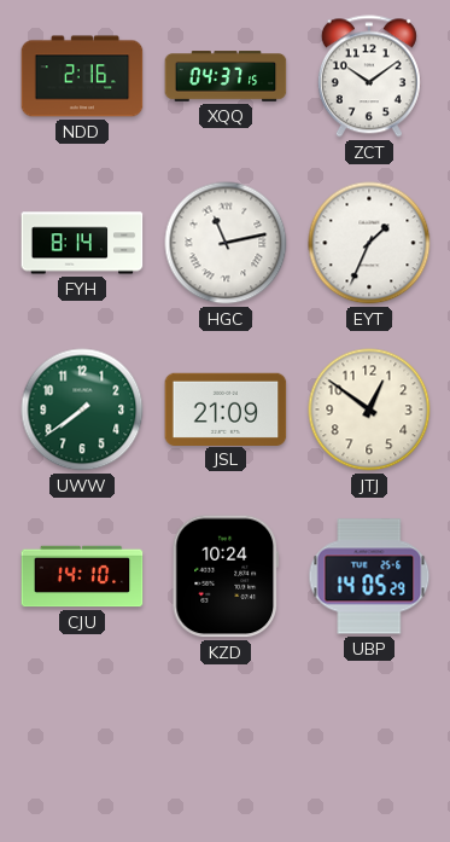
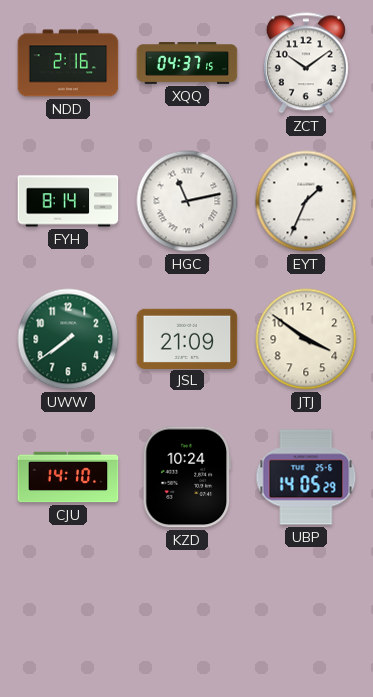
JTJ: 12:51 -> 3:51 (306, 339)
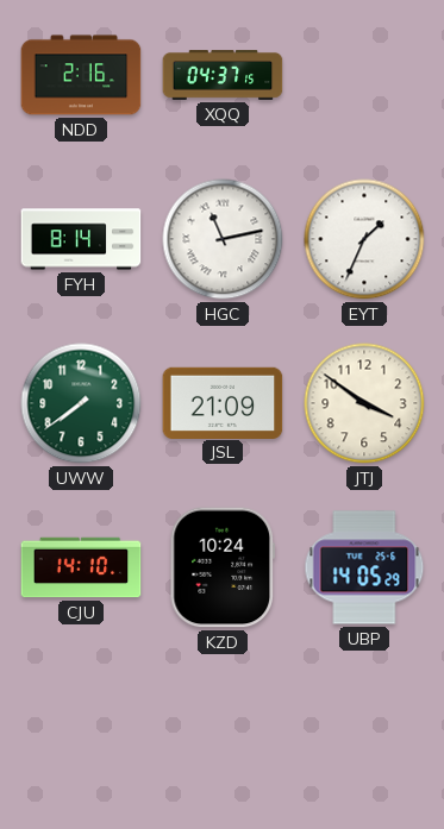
ZCT: 10:09 -> none (306, 63)
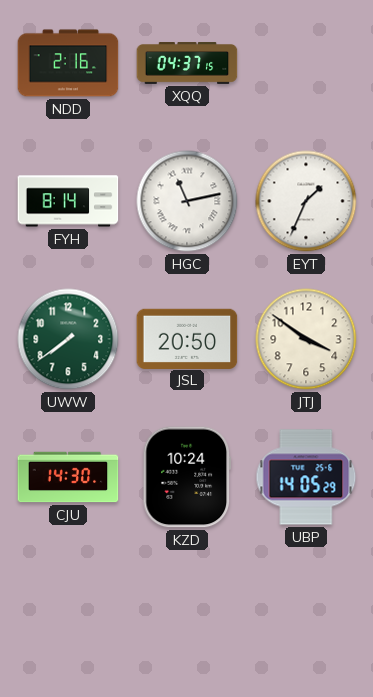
JSL: 21:09 -> 20:50 (187, 338)
CJU: 14:10 -> 14:30 (68, 477)
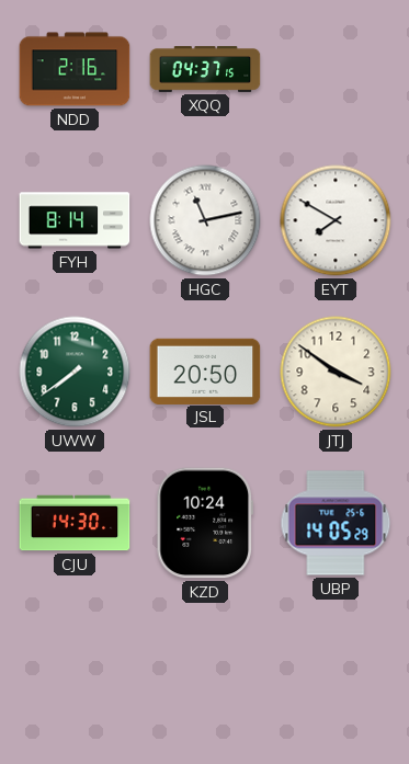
EYT: 1:34 -> 7:50 (336, 220)
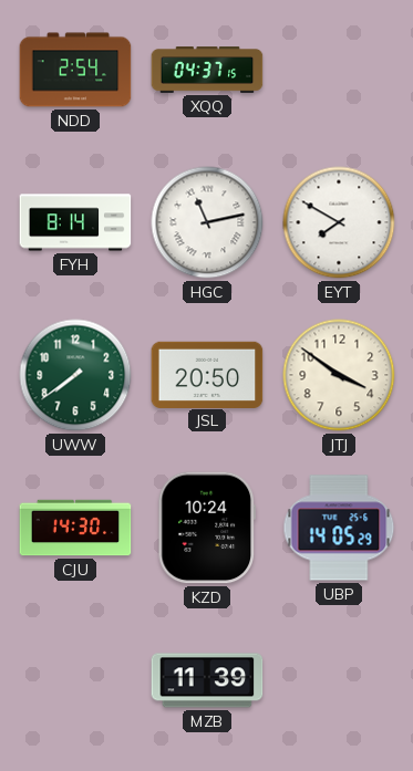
NDD: 2:16 -> 2:54 (75, 70)
MZB: none -> 11:39 (207, 680)
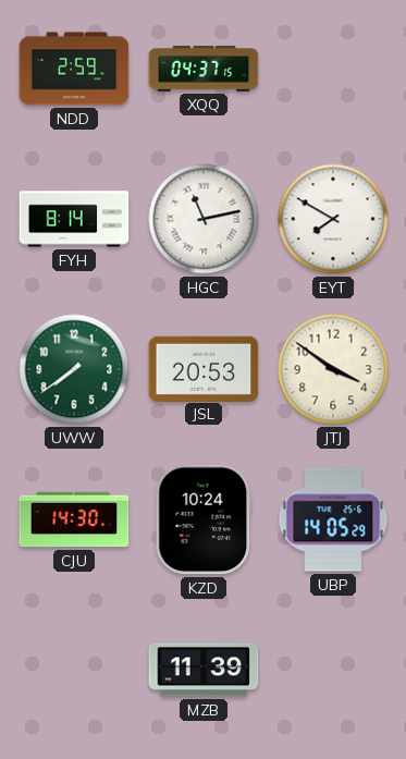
NDD: 2:54 -> 2:59 (74, 69)
JSL: 20:50 -> 20:53 (204, 368)
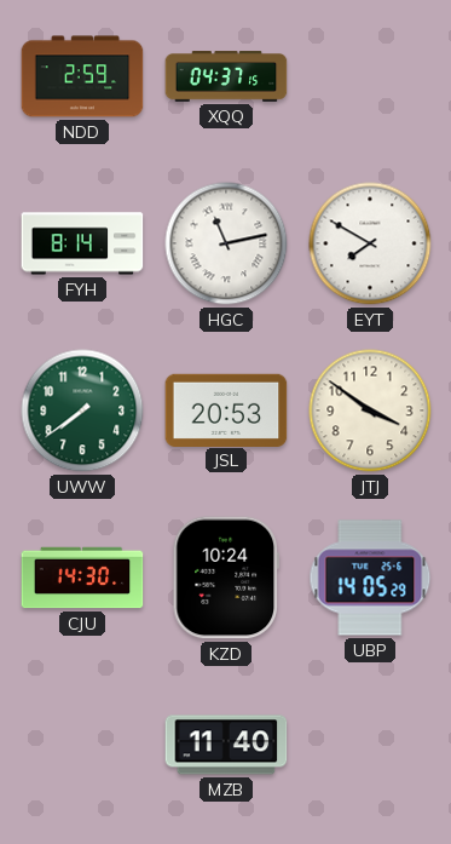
MZB: 11:39 -> 11:40 (226, 745)
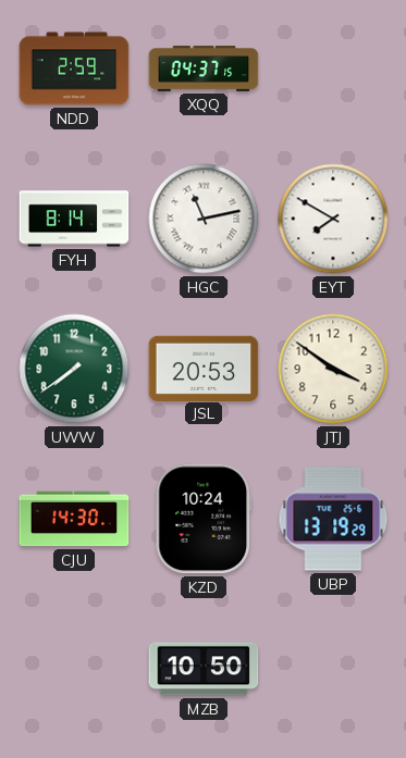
UBP: 14:05 -> 13:19 (333, 519)
MZB: 11:40 -> 10:50 (204, 669)
